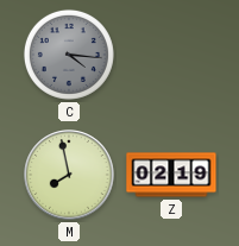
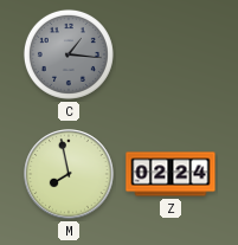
C: 4:16 -> 1:16 (69, 54)
Z: 02:19 -> 02:24 (171, 174)
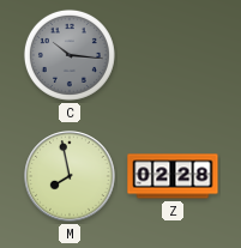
C: 1:16 -> 10:16 (70, 55)
Z: 02:24 -> 02:28 (173, 176)
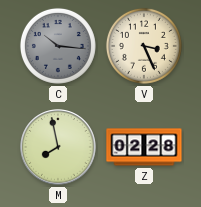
V: none -> 3:26 (144, 46)
